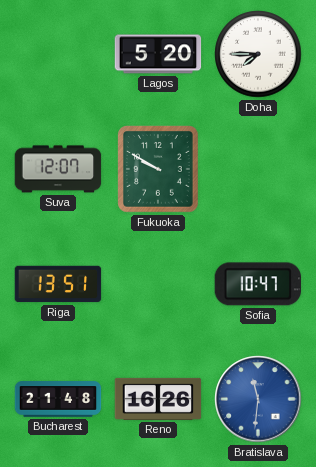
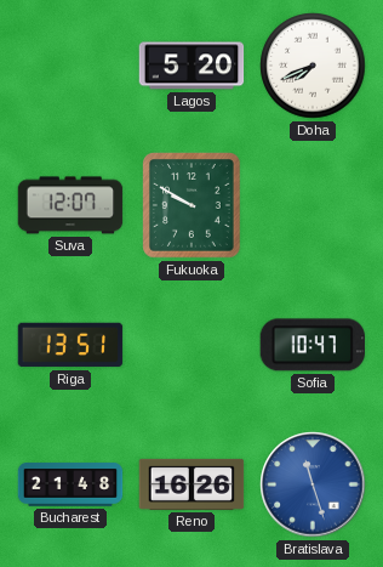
Doha: 7:45 -> 7:41 (313, 66)
Bratislava: 11:31 -> 11:27 (313, 484)
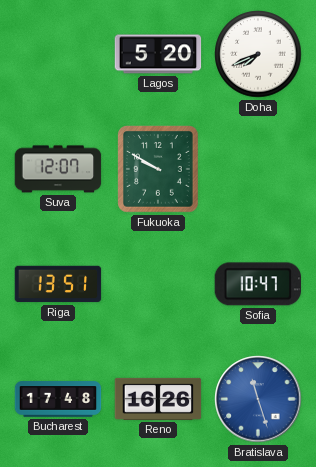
Bucharest: 21:48 -> 17:48 (58, 399)
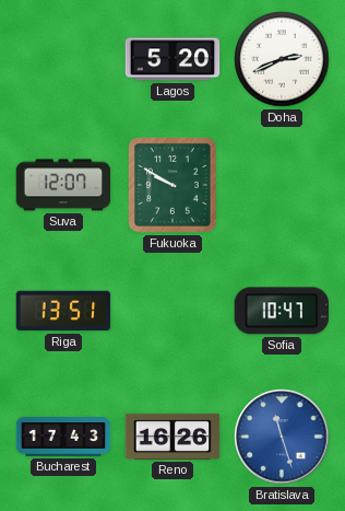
Doha: 7:41 -> 2:41 (282, 59)
Bucharest: 17:48 -> 17:43 (63, 437)
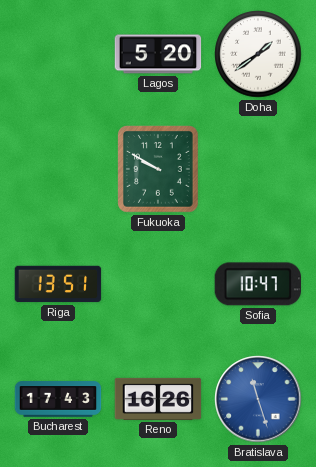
Doha: 2:41 -> 1:39 (258, 54)
Suva: 12:07 -> none (63, 185)
